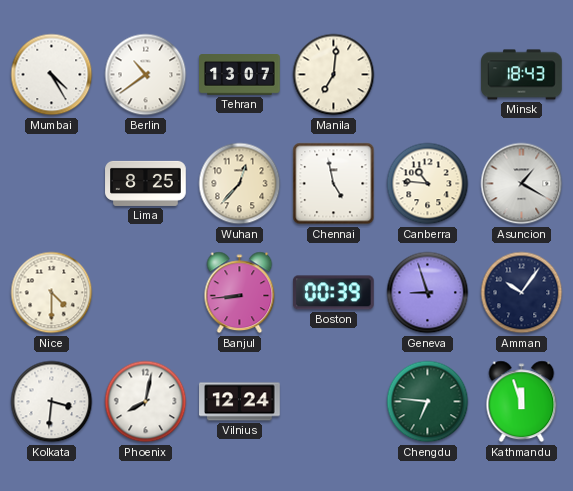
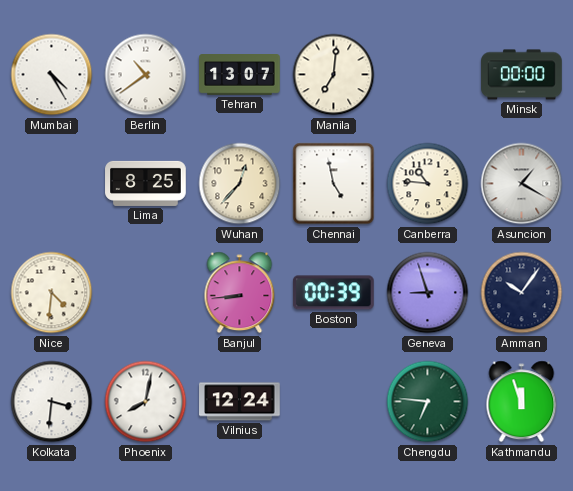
Minsk: 18:43 -> 00:00 (522, 75)
Nice: 4:30 -> 4:31 (52, 293)
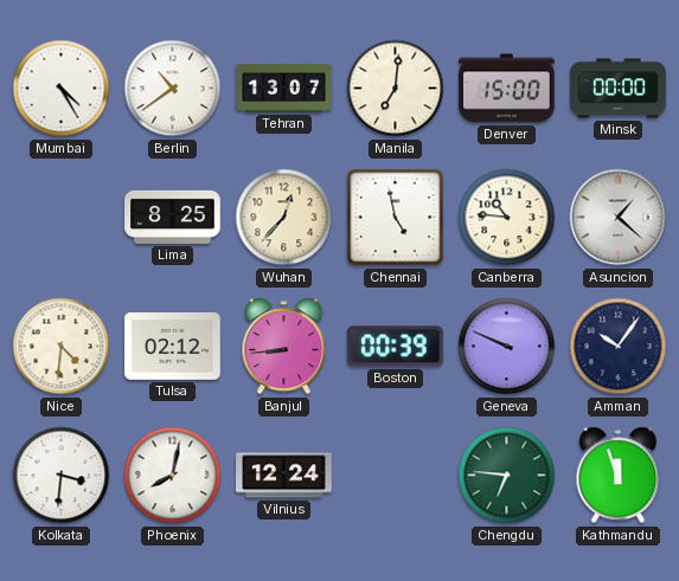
Denver: none -> 15:00 (507, 89)
Asuncion: 1:20 -> 1:22 (619, 218)
Tulsa: none -> 02:12 (173, 347)
Geneva: 8:57 -> 9:49 (507, 347)
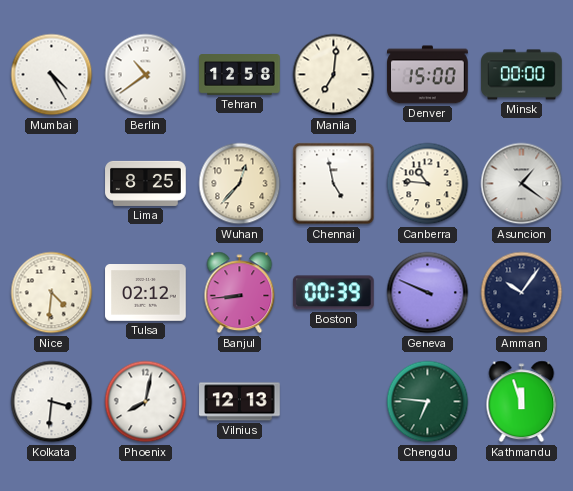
Tehran: 13:07 -> 12:58 (240, 75)
Asuncion: 1:22 -> 1:21 (522, 184)
Vilnius: 12:24 -> 12:13 (240, 402)
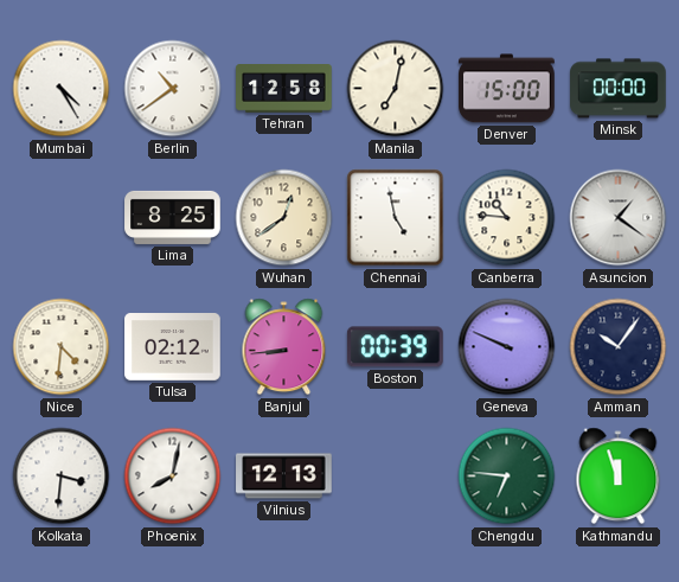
Manila: 7:01 -> 7:02 (396, 89)
Wuhan: 12:37 -> 12:39 (284, 218)
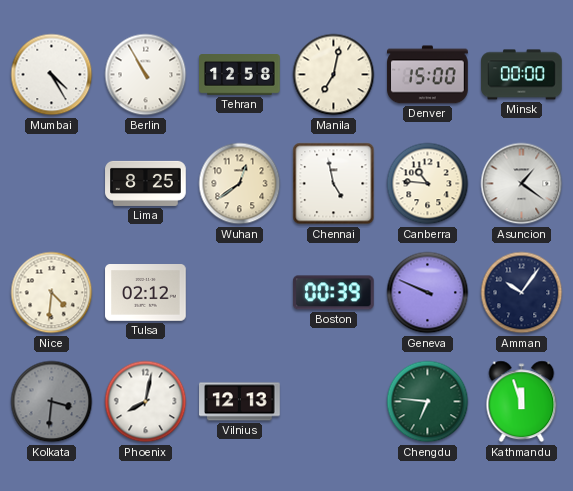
Berlin: 10:39 -> 10:55 (146, 75)
Banjul: 8:44 -> none (284, 347)
Kolkata dial: white -> grey (52, 402)
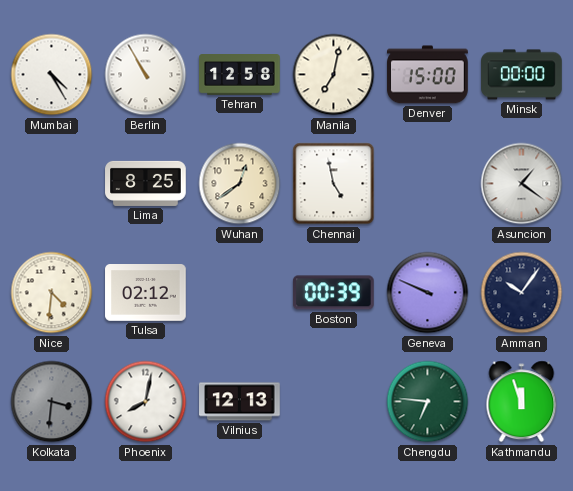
Canberra: 10:46 -> none (428, 184)
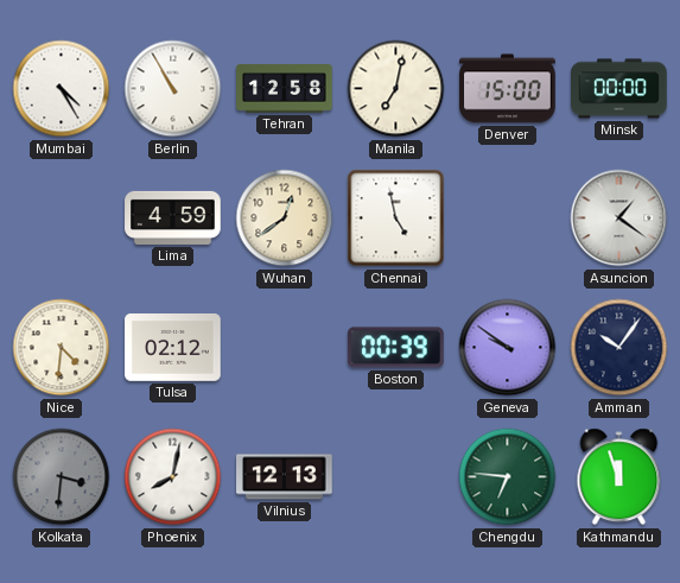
Lima: 8:25 -> 4:59 (173, 217)
Geneva: 9:49 -> 9:51 (508, 348)
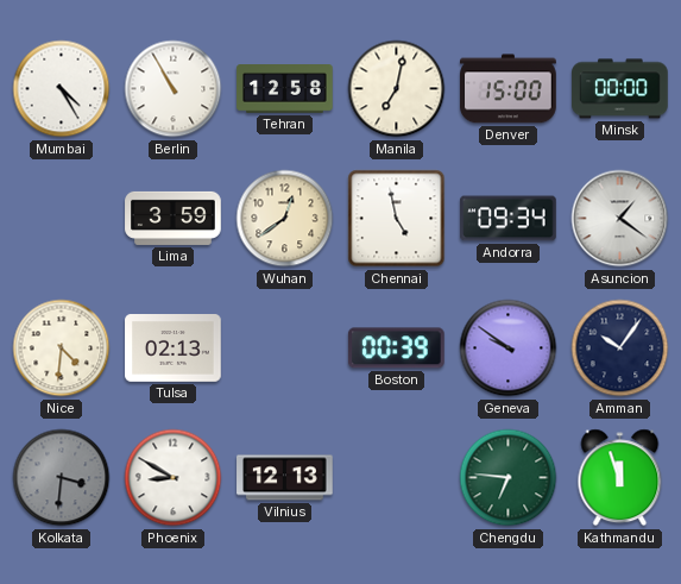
Lima: 4:59 -> 3:59 (174, 218)
Andorra: none -> 09:34 (509, 219)
Tulsa: 02:12 -> 02:13 (174, 348)
Phoenix: 8:02 -> 8:50 (174, 478)
